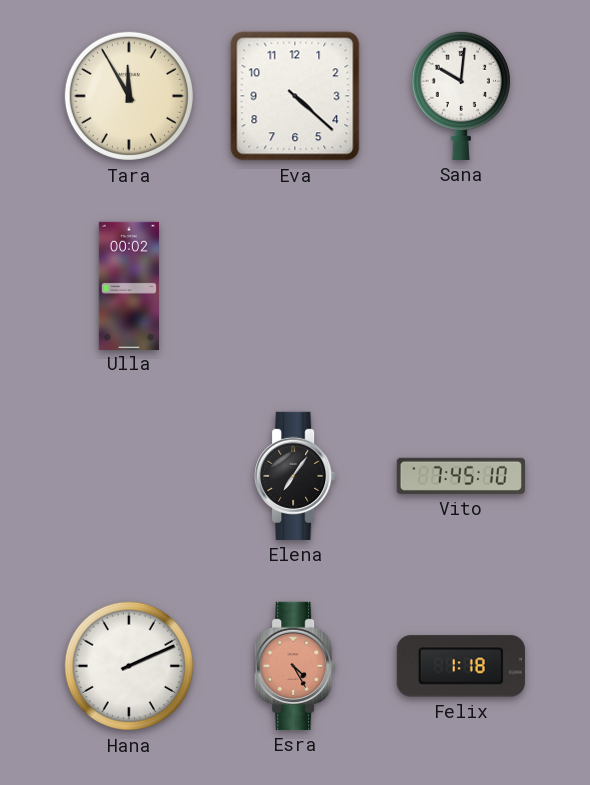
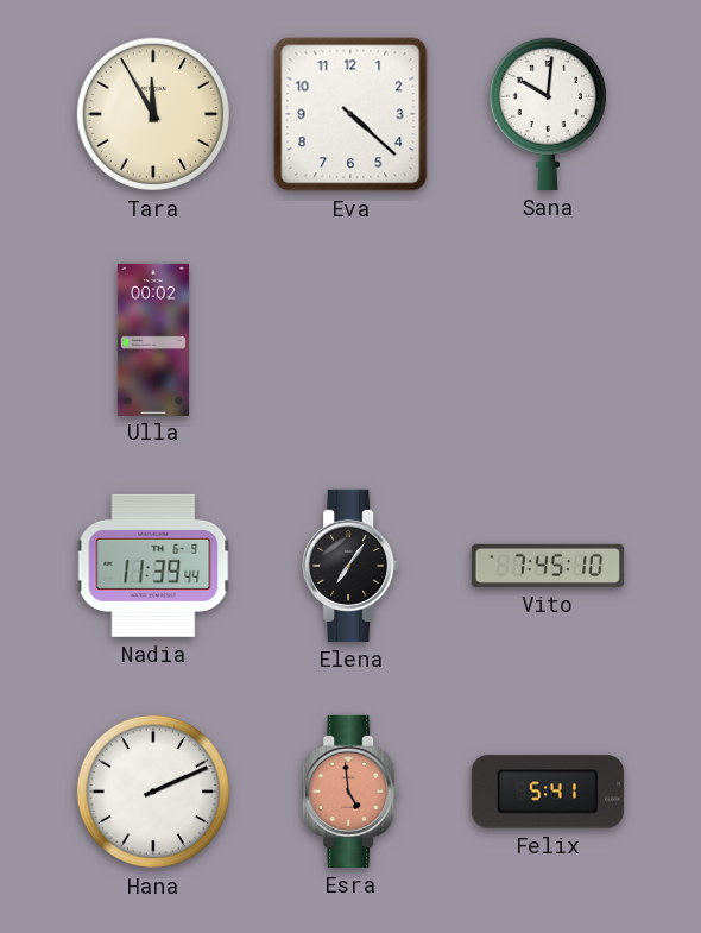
Nadia: none -> 11:39 (153, 566)
Esra: 4:25 -> 4:59 (350, 792)
Felix: 1:18 -> 5:41 (548, 792)
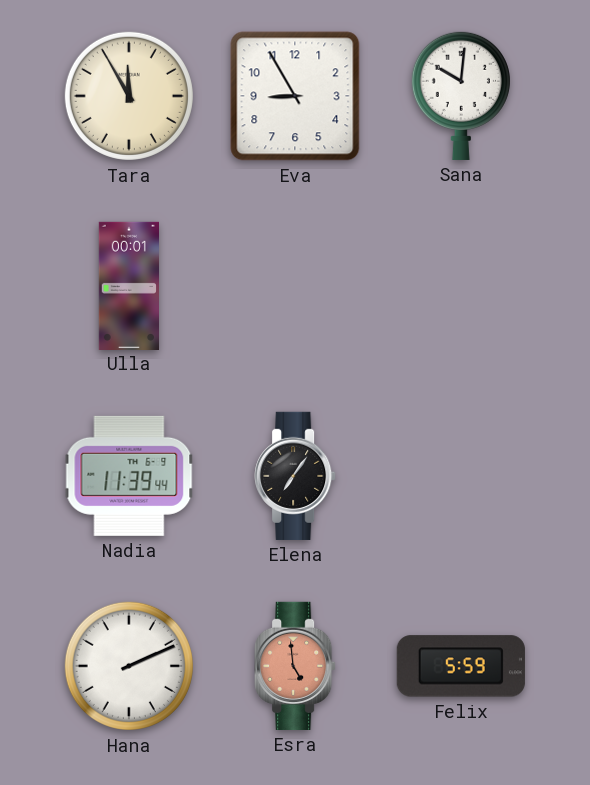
Eva: 4:22 -> 8:55 (295, 96)
Ulla: 00:02 -> 00:01 (128, 285)
Vito: 7:45 -> none (548, 566)
Felix: 5:41 -> 5:59 (461, 666)
